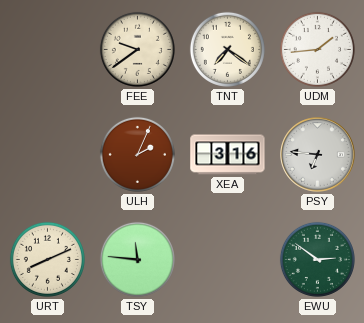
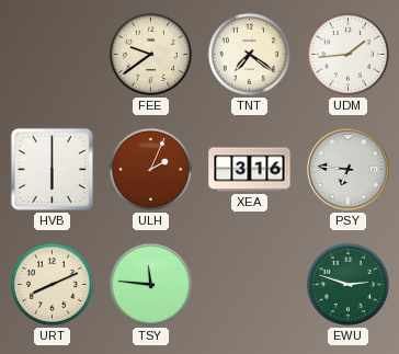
HVB: none -> 6:00 (52, 169)
EWU: 2:51 -> 2:48 (347, 284)
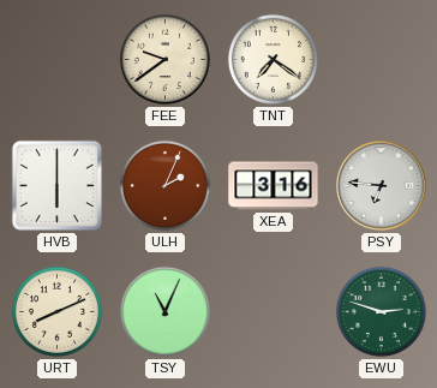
UDM: 1:44 -> none (347, 54)
TSY: 11:46 -> 11:04 (164, 311)
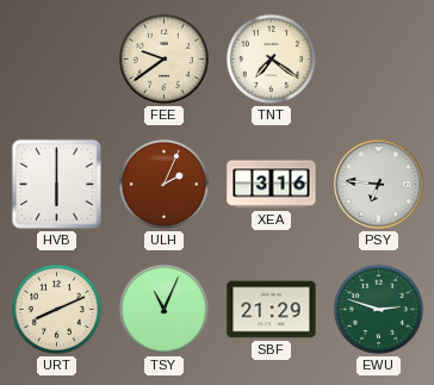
SBF: none -> 21:29 (272, 310)
